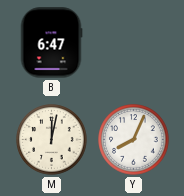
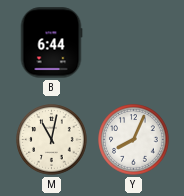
B: 6:47 -> 6:44 (51, 43)
M: 12:02 -> 11:02 (52, 140)
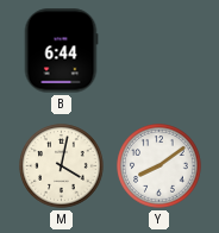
M: 11:02 -> 4:02 (62, 166)
Y: 8:04 -> 8:09 (159, 166)
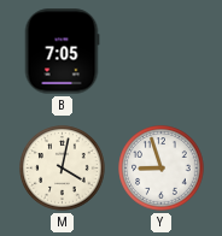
B: 6:44 -> 7:05 (62, 52)
Y: 8:09 -> 8:57 (162, 169)
